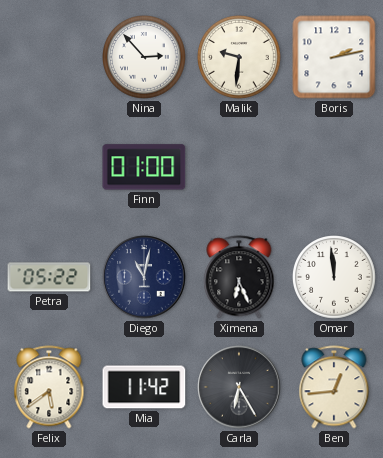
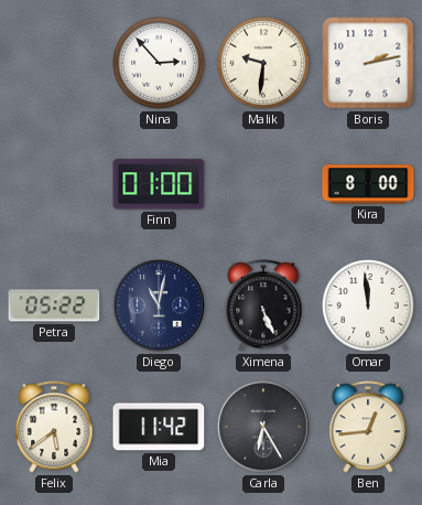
Kira: none -> 8:00 (368, 184)
Ximena: 6:26 -> 5:26 (263, 305)
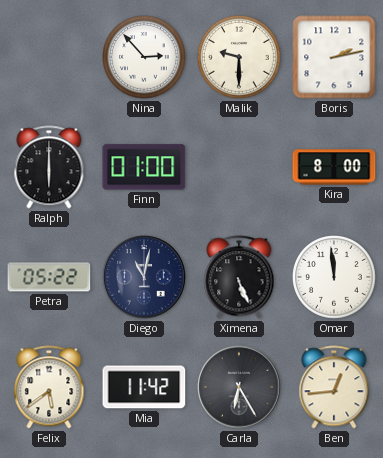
Malik: 9:31 -> 9:30 (240, 58)
Ralph: none -> 6:00 (49, 167)
